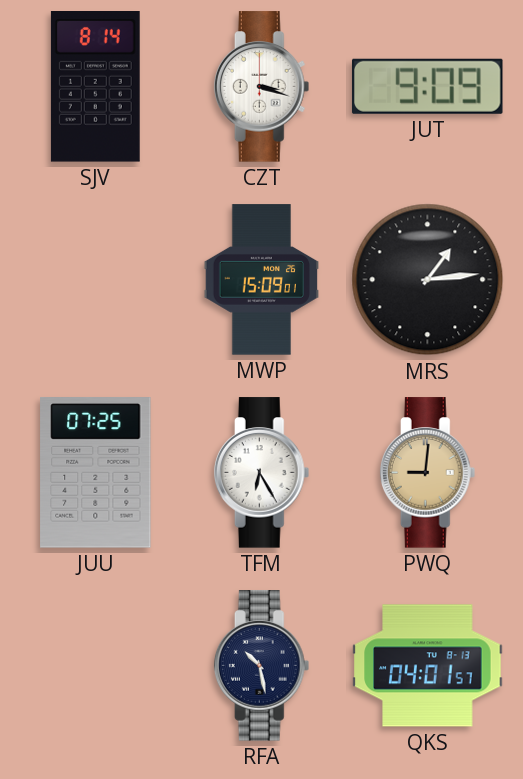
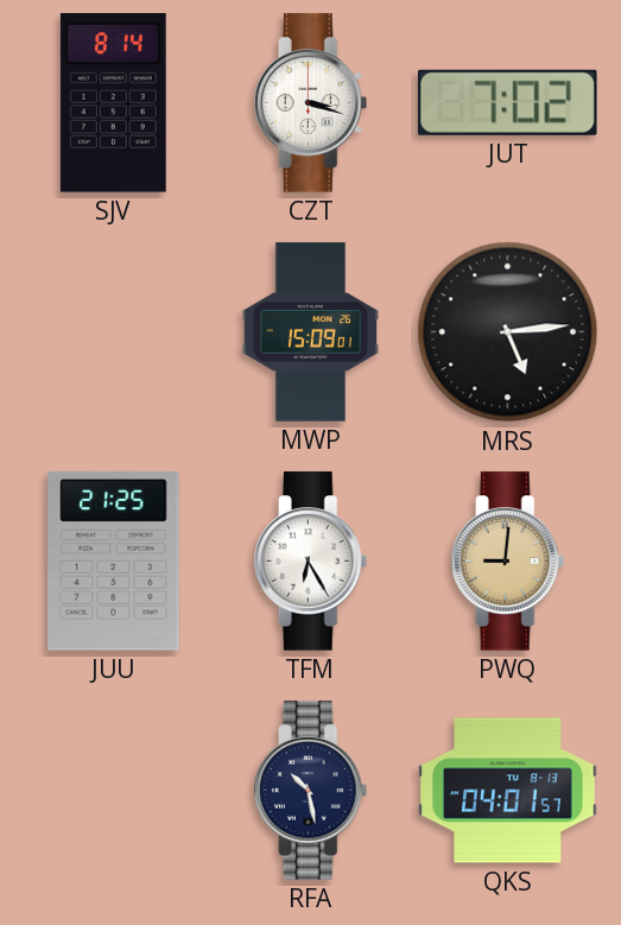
JUT: 9:09 -> 7:02 (507, 102)
MRS: 1:14 -> 5:14 (508, 332)
JUU: 07:25 -> 21:25 (114, 562)
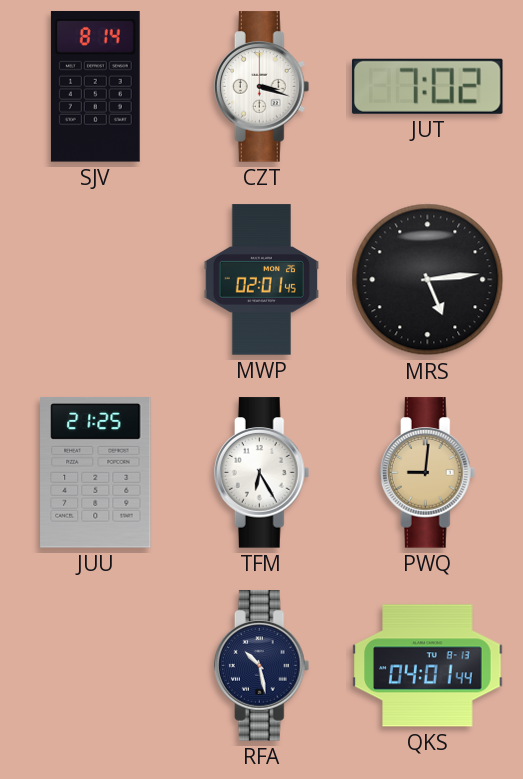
MWP: 15:09 -> 02:01 (261, 280)
QKS: 04:01:57 -> 04:01:44 (428, 666)
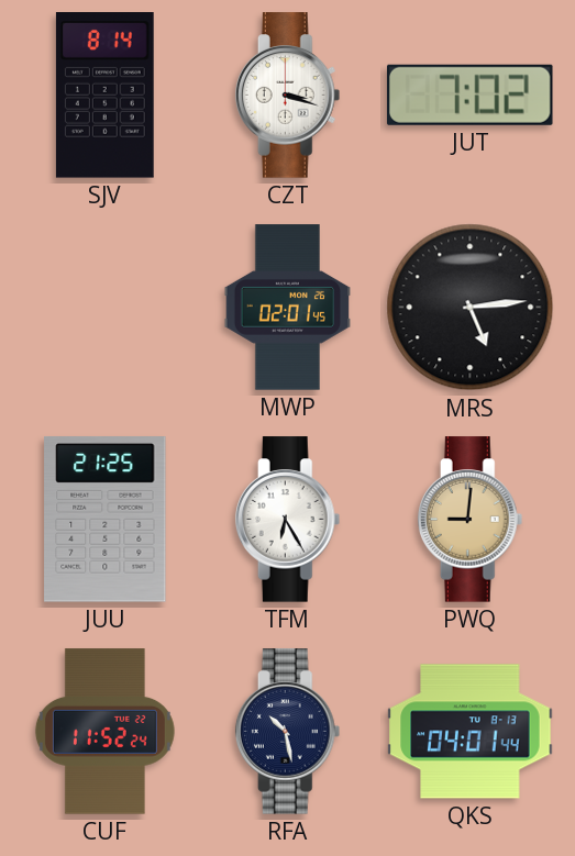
CUF: none -> 11:52 (104, 732)
